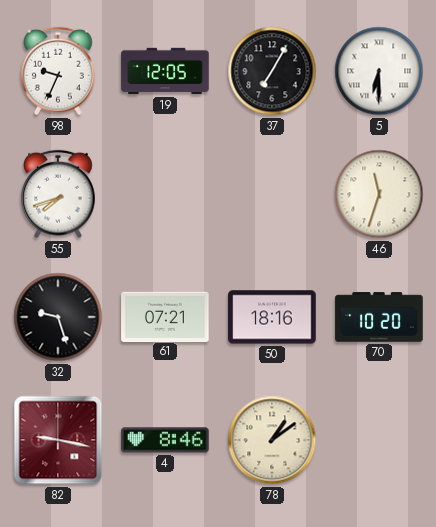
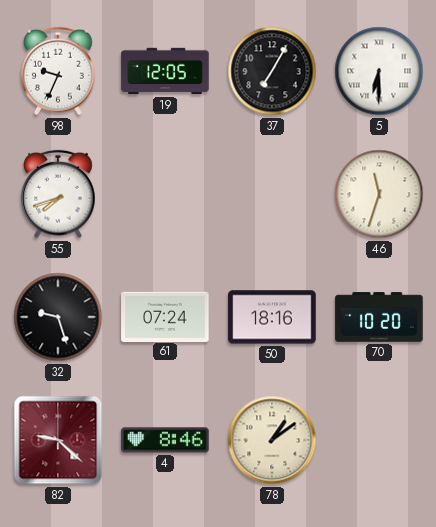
61: 07:21 -> 07:24 (165, 316)
82: 9:17 -> 9:22 (58, 440)
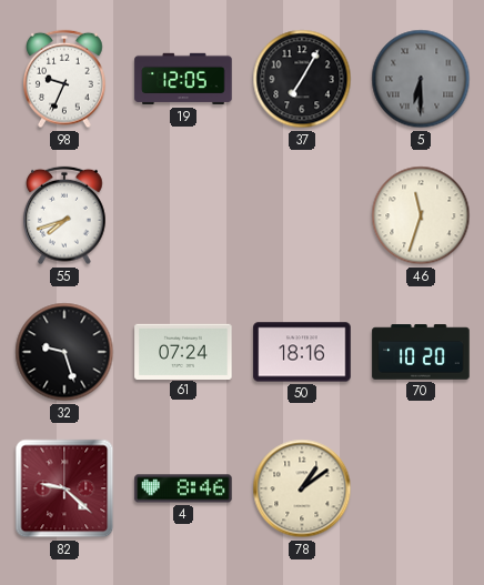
5 dial: white -> grey (421, 79)
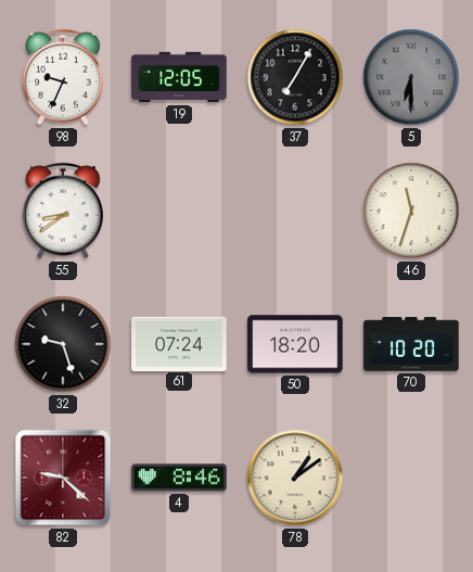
55: 7:42 -> 8:39 (64, 211)
50: 18:16 -> 18:20 (295, 344)
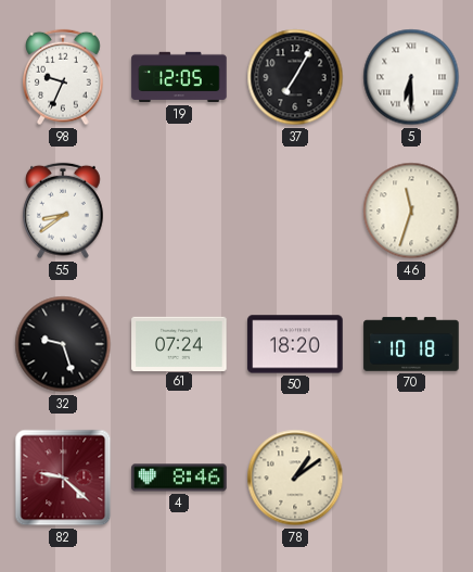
5 dial: grey -> white (411, 77)
70: 10:20 -> 10:18 (411, 344)
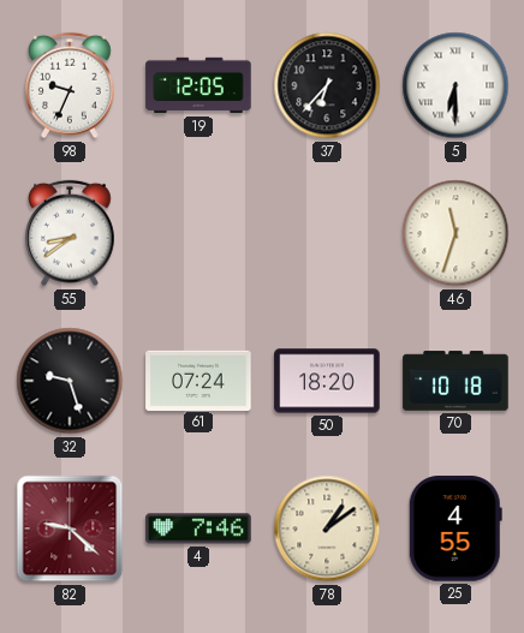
37: 7:05 -> 6:37 (327, 85)
4: 8:46 -> 7:46 (198, 529)
25: none -> 4:55 (455, 529)
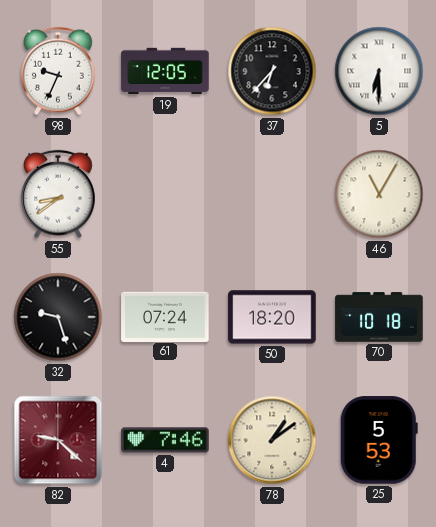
46: 11:33 -> 11:05 (379, 194)
25: 4:55 -> 5:53 (379, 440)
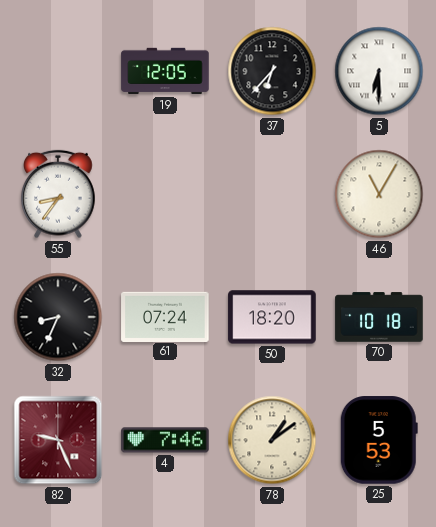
98: 9:34 -> none (59, 71)
55: 8:39 -> 8:36 (59, 194)
32: 9:27 -> 8:34 (58, 317)
82: 9:22 -> 9:26 (58, 440)
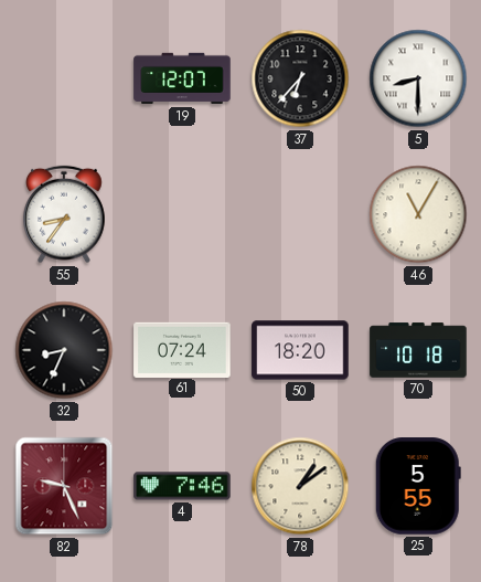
19: 12:05 -> 12:07 (182, 78)
5: 6:30 -> 8:30 (418, 78)
25: 5:53 -> 5:55 (418, 486)
